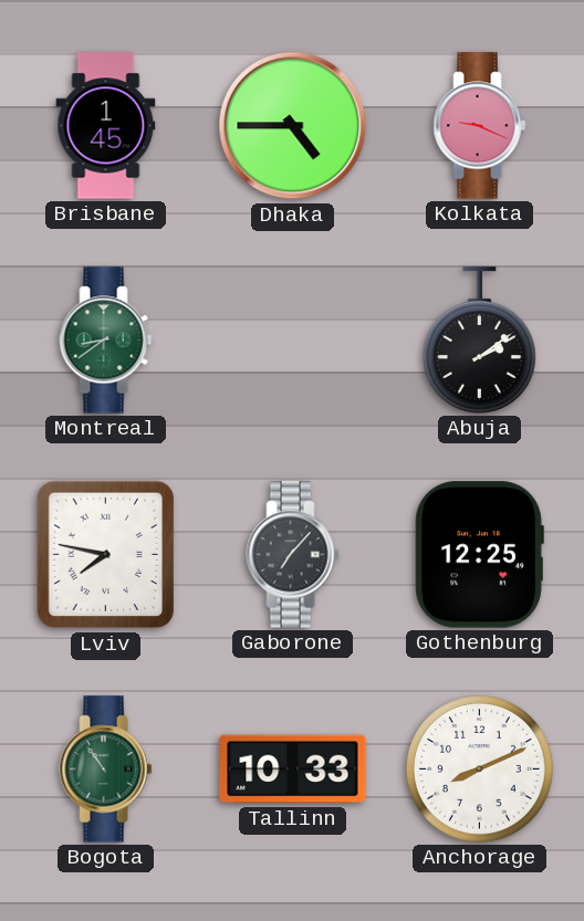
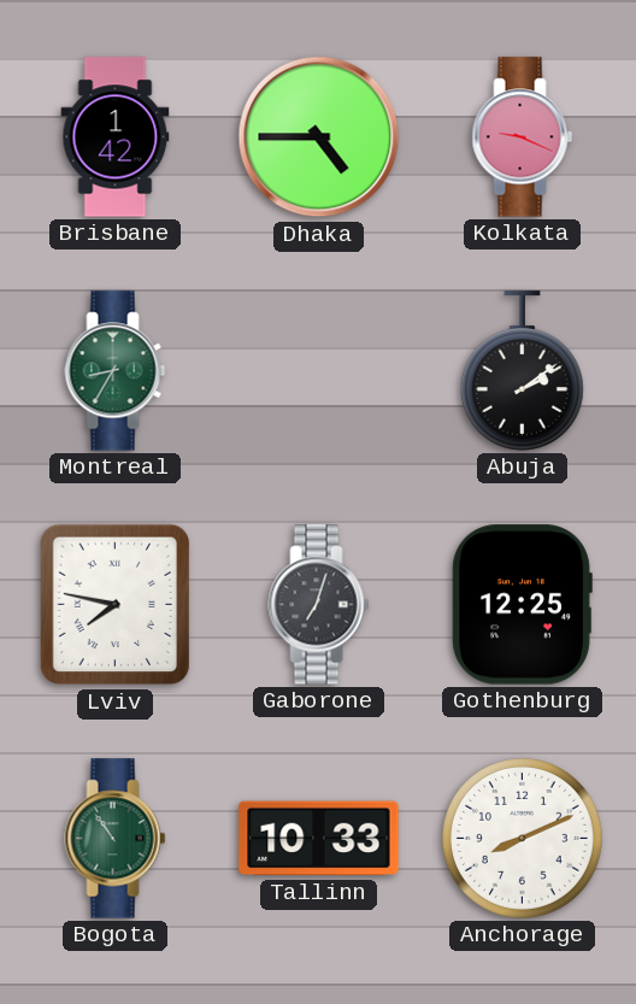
Brisbane: 1:45 -> 1:42 (116, 137)
Montreal: 8:39 -> 8:35 (116, 371)
Gaborone: 7:07 -> 7:03 (319, 605)
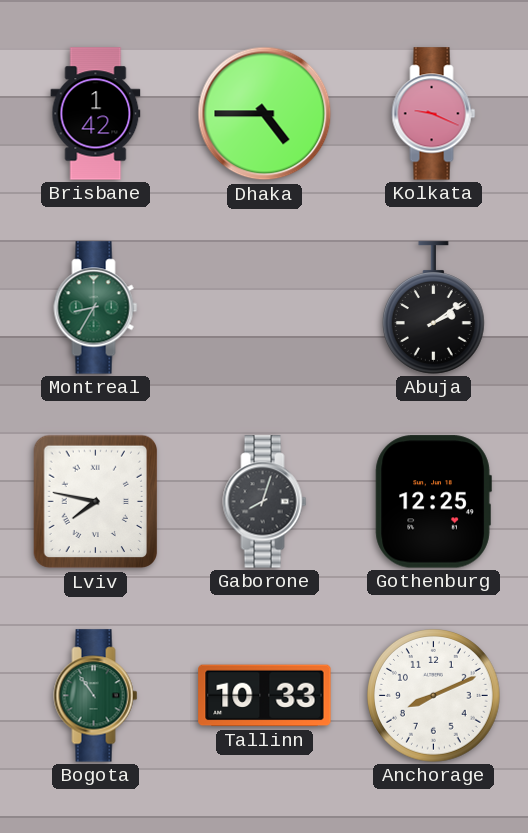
Gaborone: 7:03 -> 8:03 (265, 502)
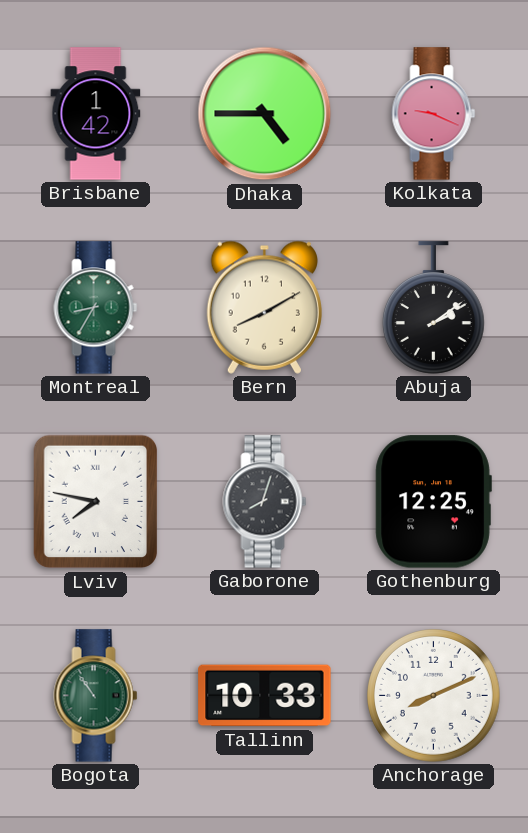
Bern: none -> 8:10 (264, 307)
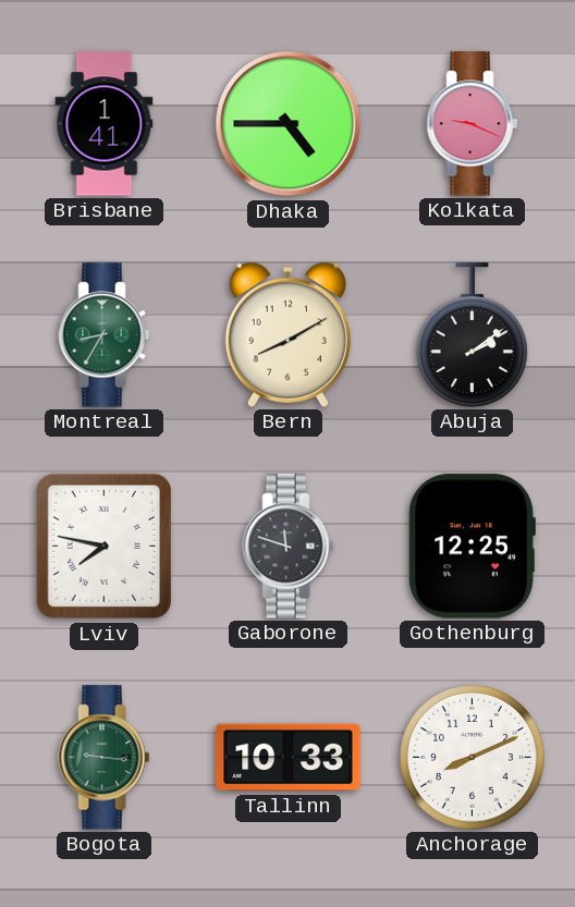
Brisbane: 1:42 -> 1:41 (105, 124)
Gaborone: 8:03 -> 11:48 (289, 547)
Bogota: 10:54 -> 9:16 (105, 758)
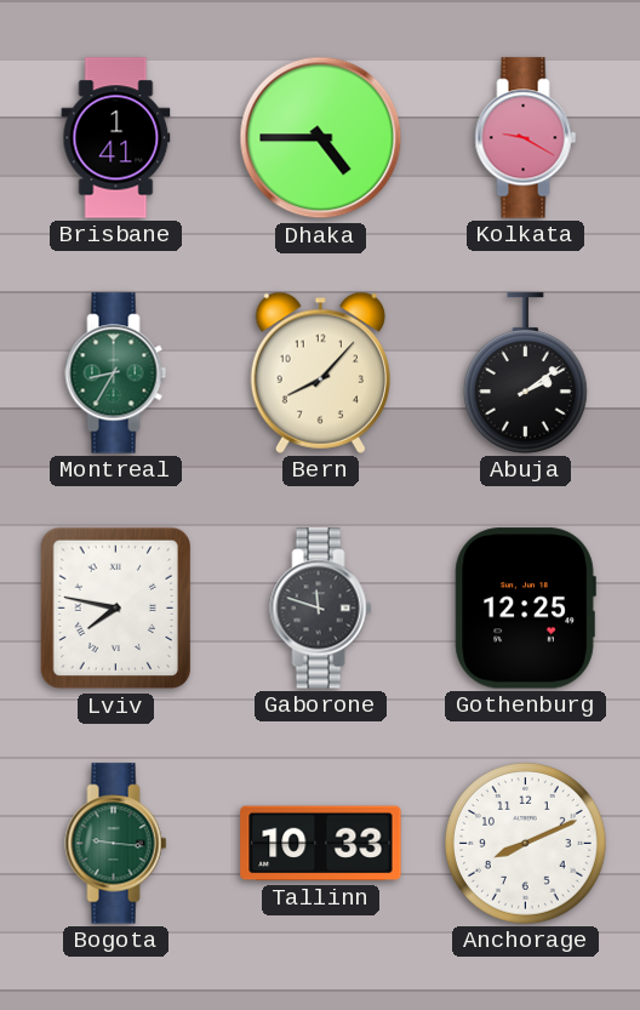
Kolkata: 9:19 -> 9:20 (526, 138)
Bern: 8:10 -> 8:07 (320, 372)
